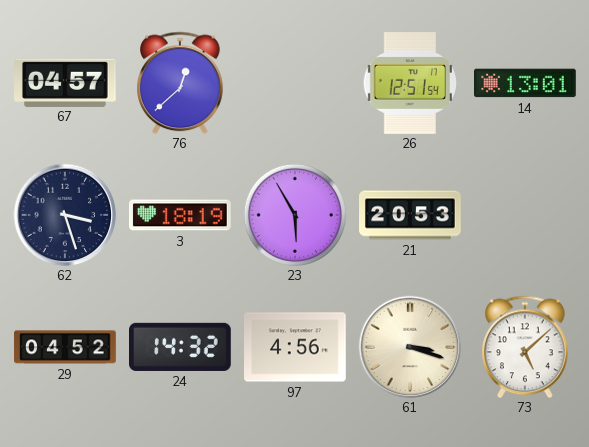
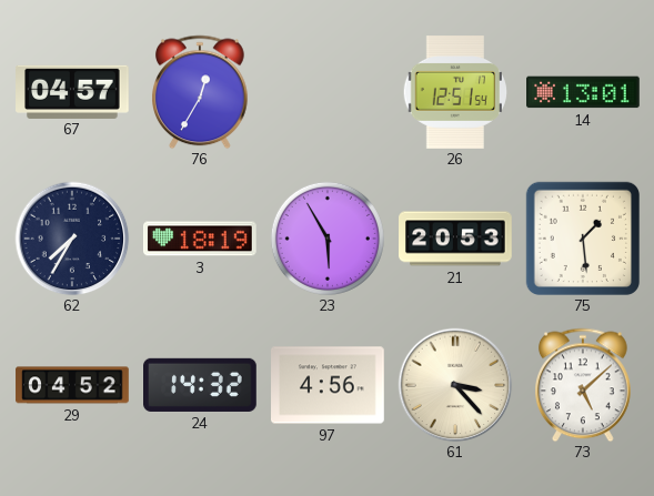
76: 12:38 -> 12:35 (201, 92)
62: 3:27 -> 7:35 (72, 239)
75: none -> 1:29 (582, 237)
61: 3:18 -> 3:23 (455, 385)
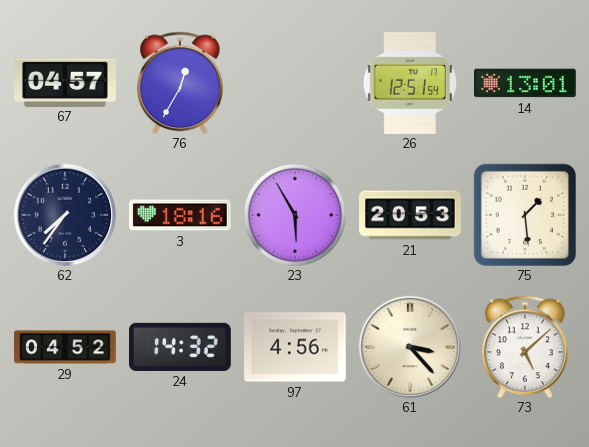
62: 7:35 -> 7:36 (65, 215)
3: 18:19 -> 18:16 (181, 215)
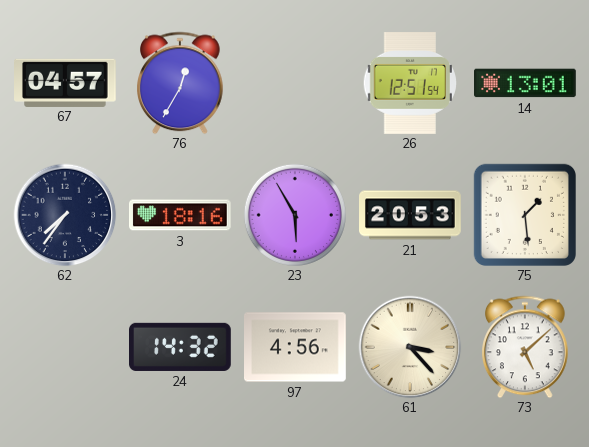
29: 04:52 -> none (65, 347)
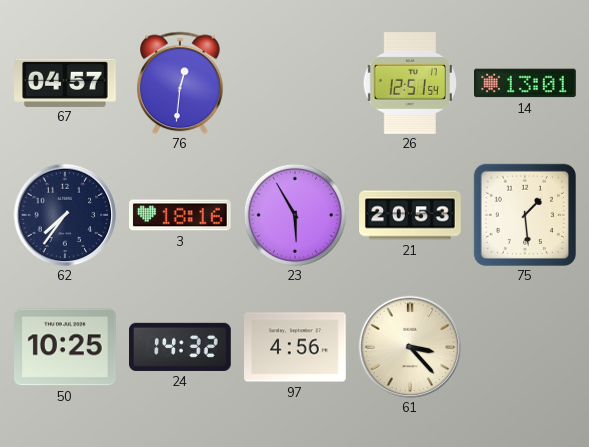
76: 12:35 -> 12:31 (181, 83)
50: none -> 10:25 (66, 347)
73: 5:08 -> none (526, 347)
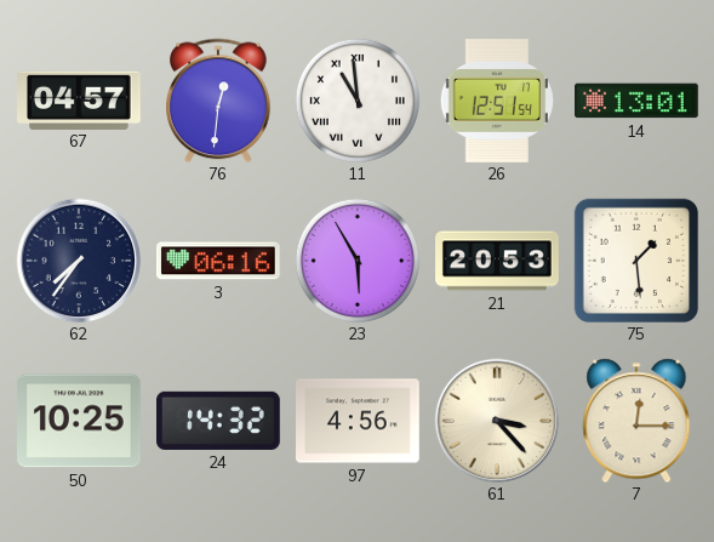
11: none -> 10:59 (358, 101)
3: 18:16 -> 06:16 (219, 261)
7: none -> 12:15 (636, 421)
